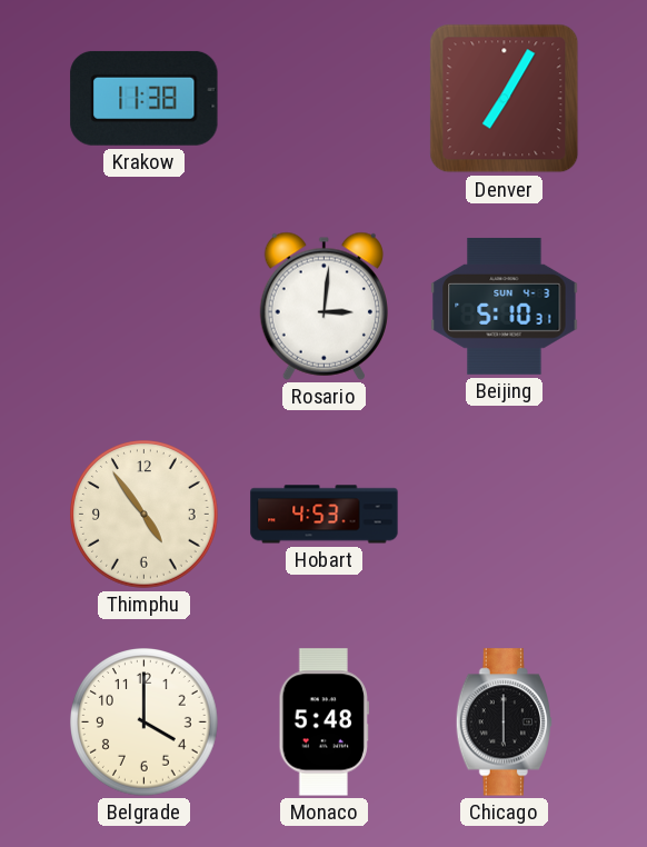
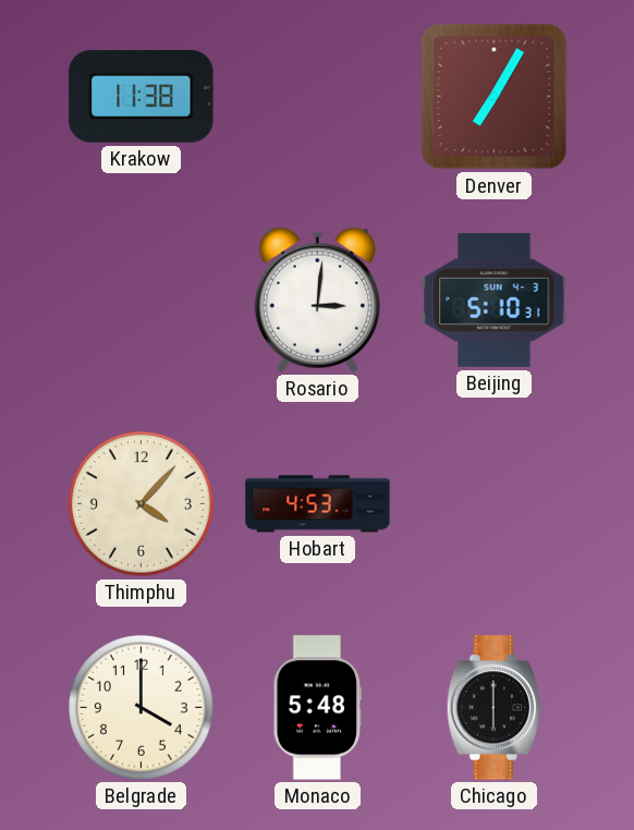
Thimphu: 4:54 -> 4:07 (142, 504)
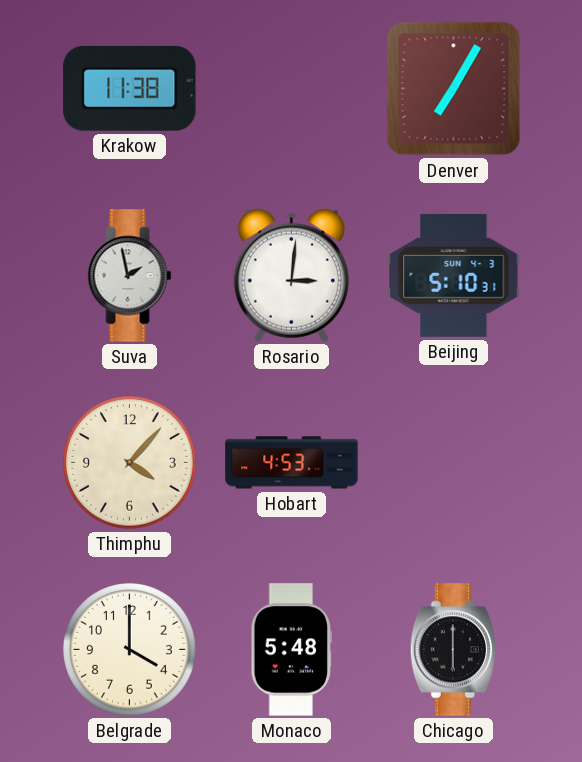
Suva: none -> 1:58 (130, 276)
